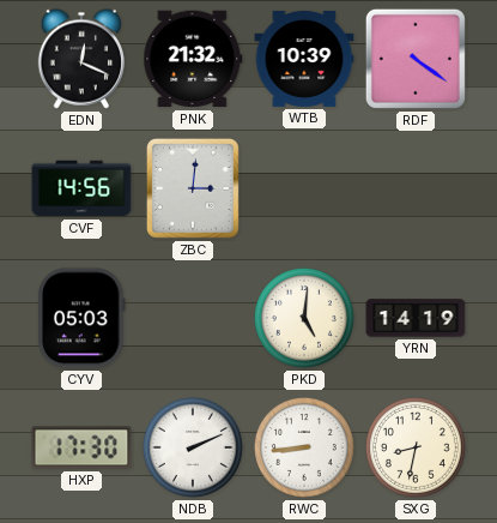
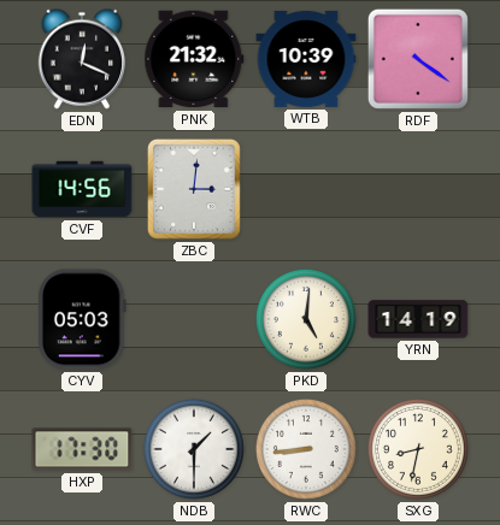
NDB: 2:11 -> 1:30 (194, 449)
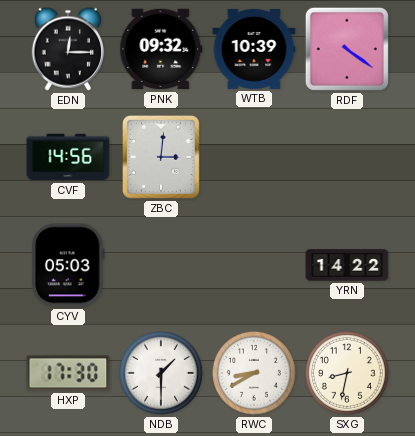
EDN: 12:19 -> 12:15 (67, 49)
PNK: 21:32 -> 09:32 (161, 49)
PKD: 5:01 -> none (306, 319)
YRN: 14:19 -> 14:22 (347, 265)
RWC: 8:44 -> 8:40 (254, 373)
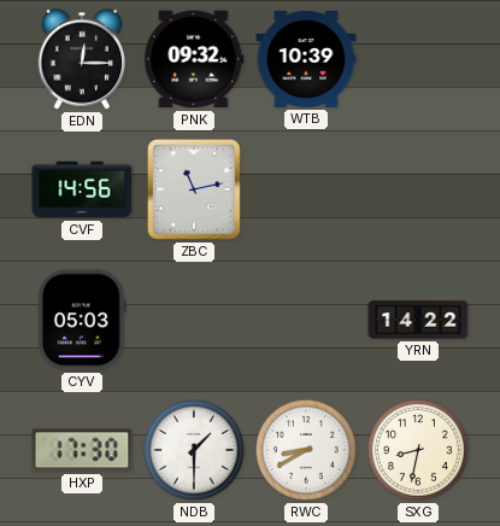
RDF: 4:21 -> none (347, 49)
ZBC: 3:01 -> 11:13 (194, 189)
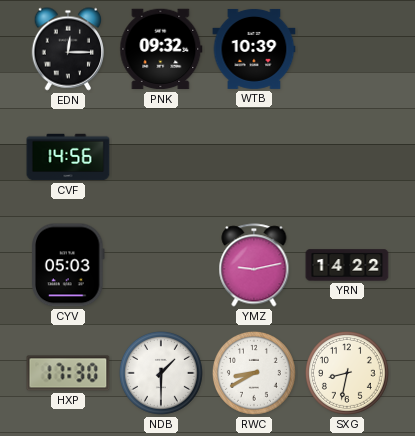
ZBC: 11:13 -> none (194, 189)
YMZ: none -> 9:13 (254, 265)
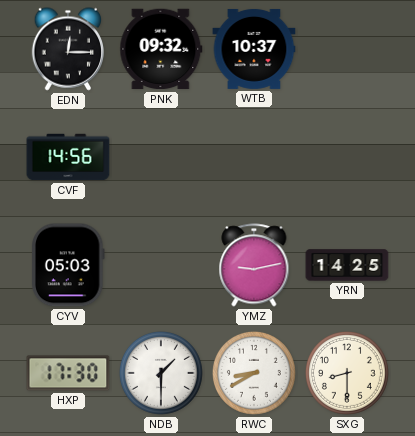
WTB: 10:39 -> 10:37 (254, 49)
YRN: 14:22 -> 14:25 (347, 265)
SXG: 8:32 -> 8:30 (347, 373)
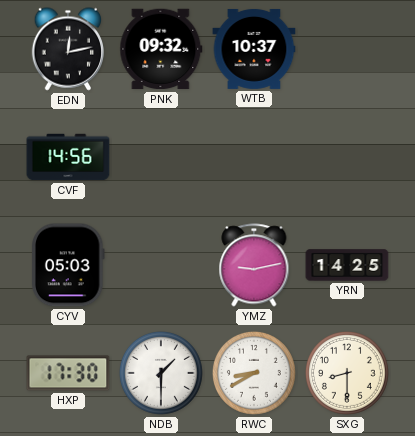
EDN: 12:15 -> 12:13 (67, 49)
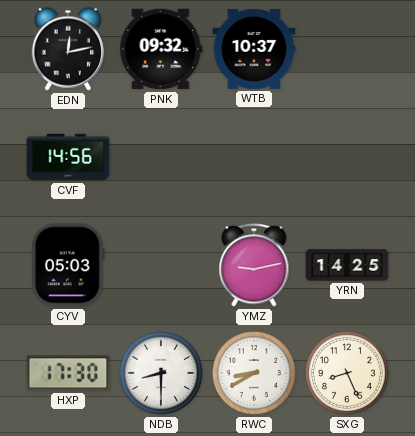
NDB: 1:30 -> 8:30 (161, 373)
SXG: 8:30 -> 8:26 (347, 373)
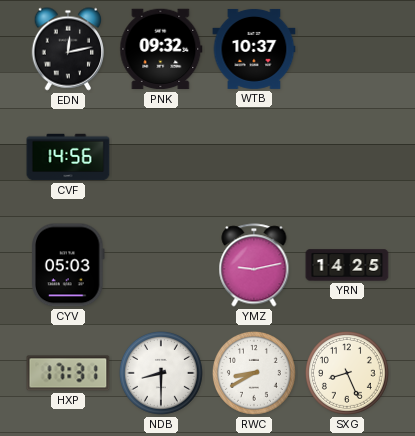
HXP: 17:30 -> 17:31 (68, 373)
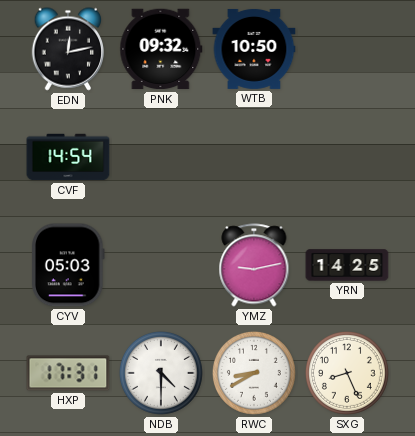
WTB: 10:37 -> 10:50 (254, 49)
CVF: 14:56 -> 14:54 (68, 157)
NDB: 8:30 -> 4:30 (161, 373)
